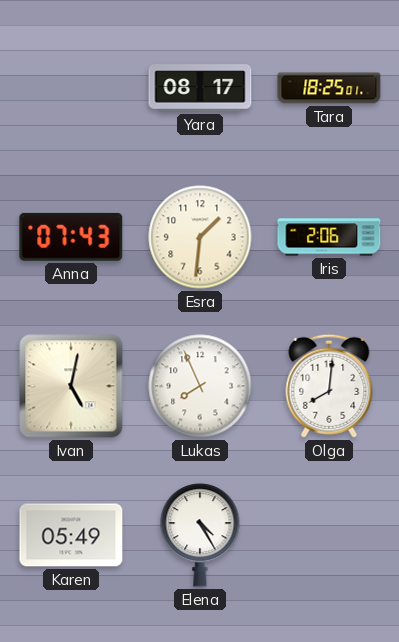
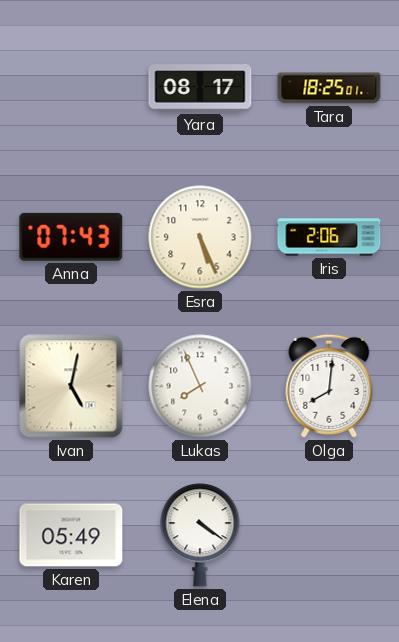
Esra: 1:31 -> 5:26 (200, 237)
Elena: 4:25 -> 4:21 (200, 535)
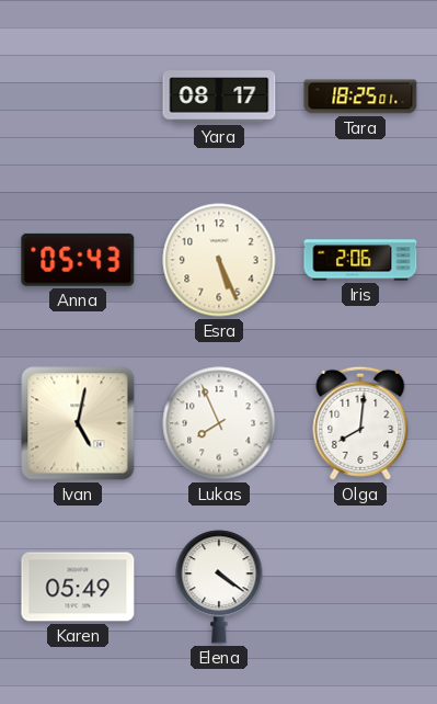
Anna: 07:43 -> 05:43 (78, 260)
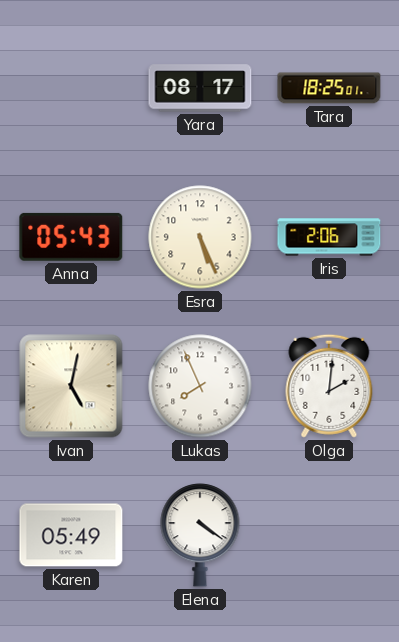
Olga: 8:01 -> 2:01 (329, 386)
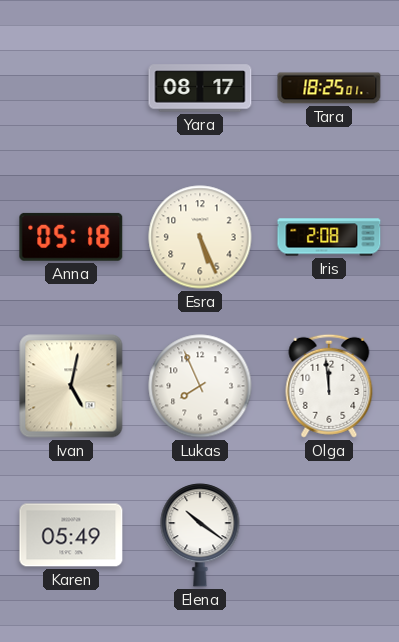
Anna: 05:43 -> 05:18 (71, 237)
Iris: 2:06 -> 2:08 (329, 237)
Olga: 2:01 -> 11:59 (329, 386)
Elena: 4:21 -> 10:21 (200, 535)
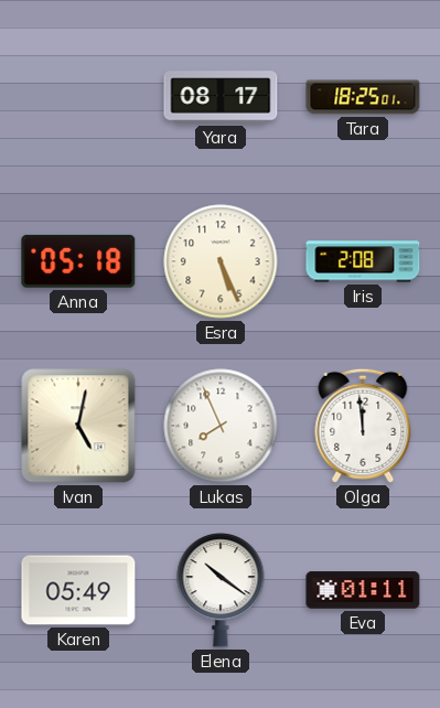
Eva: none -> 01:11 (363, 590)
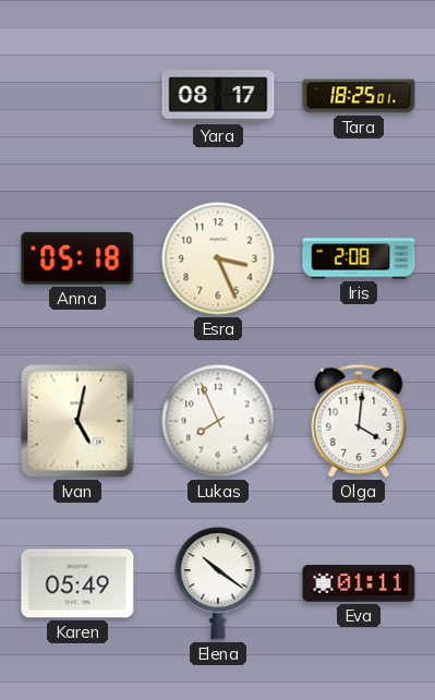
Esra: 5:26 -> 3:26 (218, 258)
Olga: 11:59 -> 4:01 (359, 421)
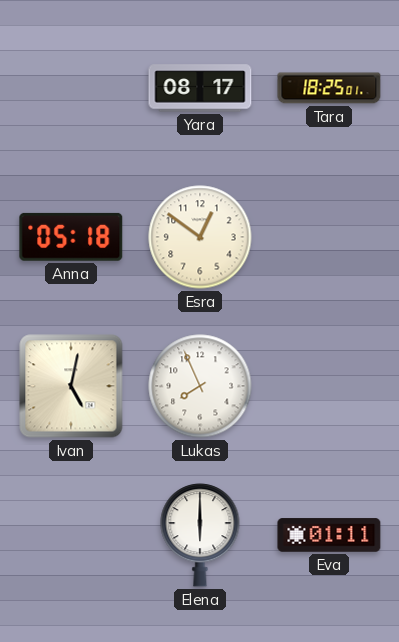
Esra: 3:26 -> 12:51 (200, 237)
Iris: 2:08 -> none (359, 258)
Olga: 4:01 -> none (359, 421)
Karen: 05:49 -> none (77, 583)
Elena: 10:21 -> 6:00 (200, 535)
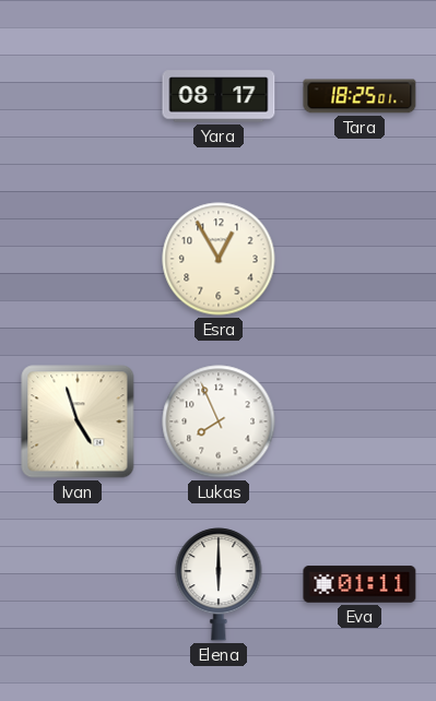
Anna: 05:18 -> none (71, 237)
Esra: 12:51 -> 12:55 (219, 259)
Ivan: 5:02 -> 4:57 (78, 421)
